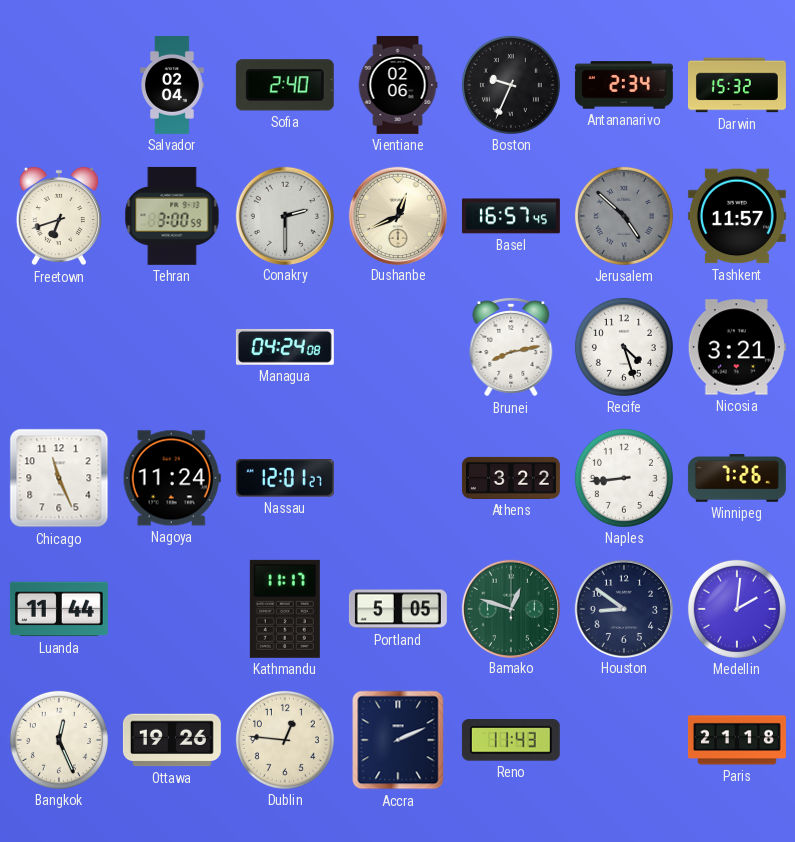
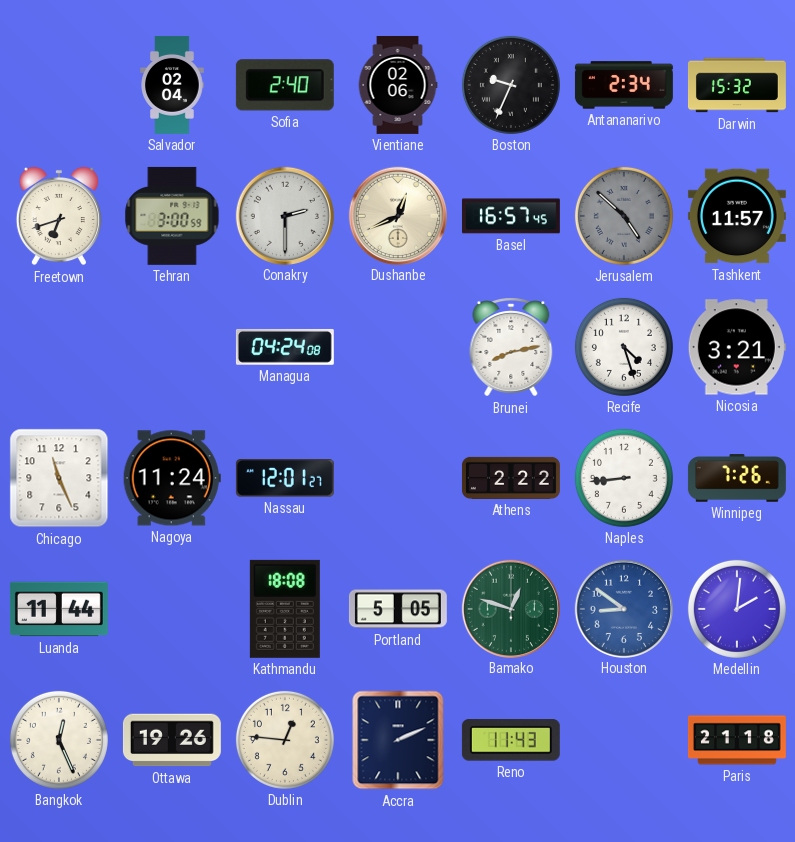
Athens: 3:22 -> 2:22 (511, 478)
Kathmandu: 11:17 -> 18:08 (285, 609)
Houston dial: navy -> blue (623, 608)
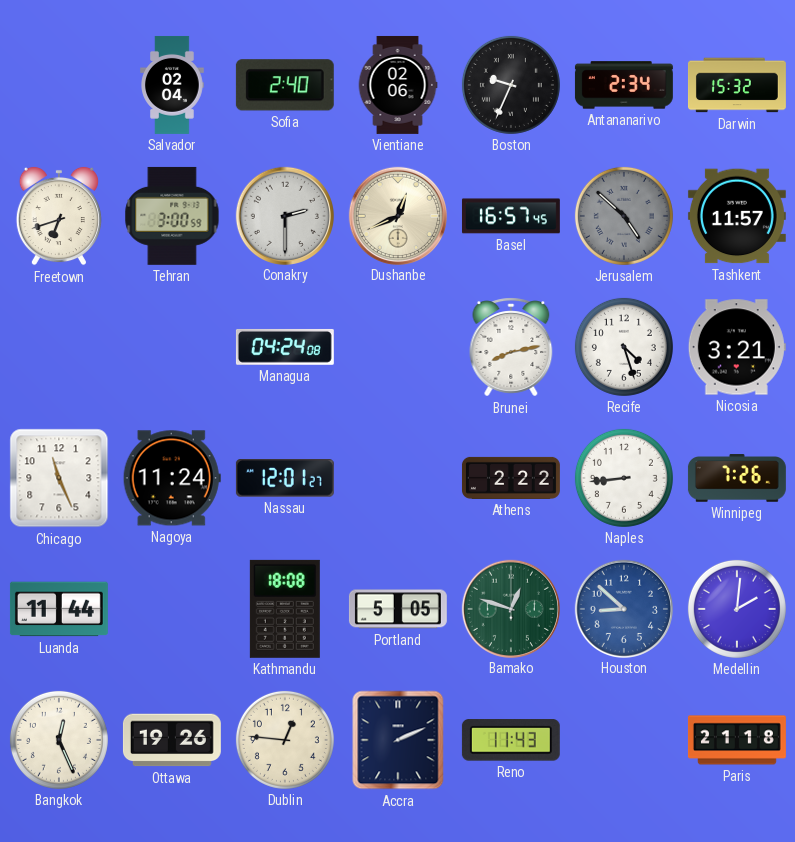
Houston: 8:51 -> 8:52 (623, 608)
